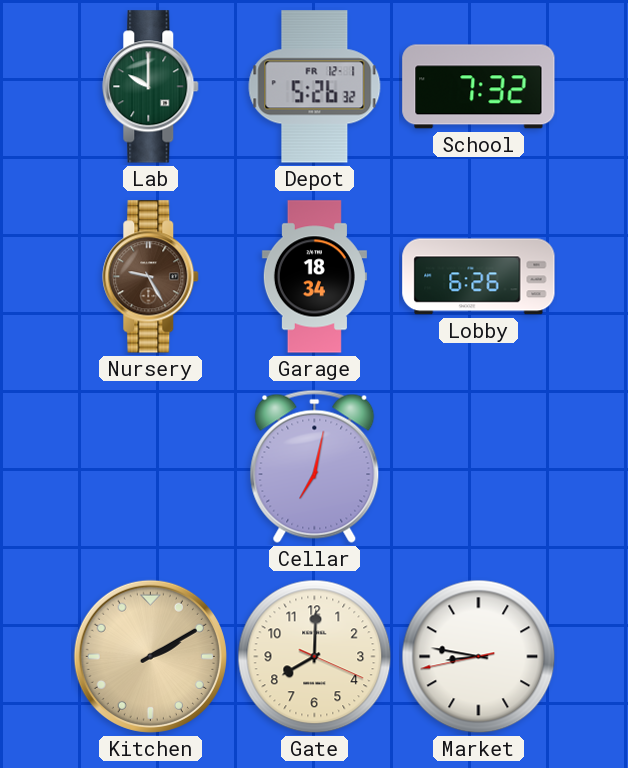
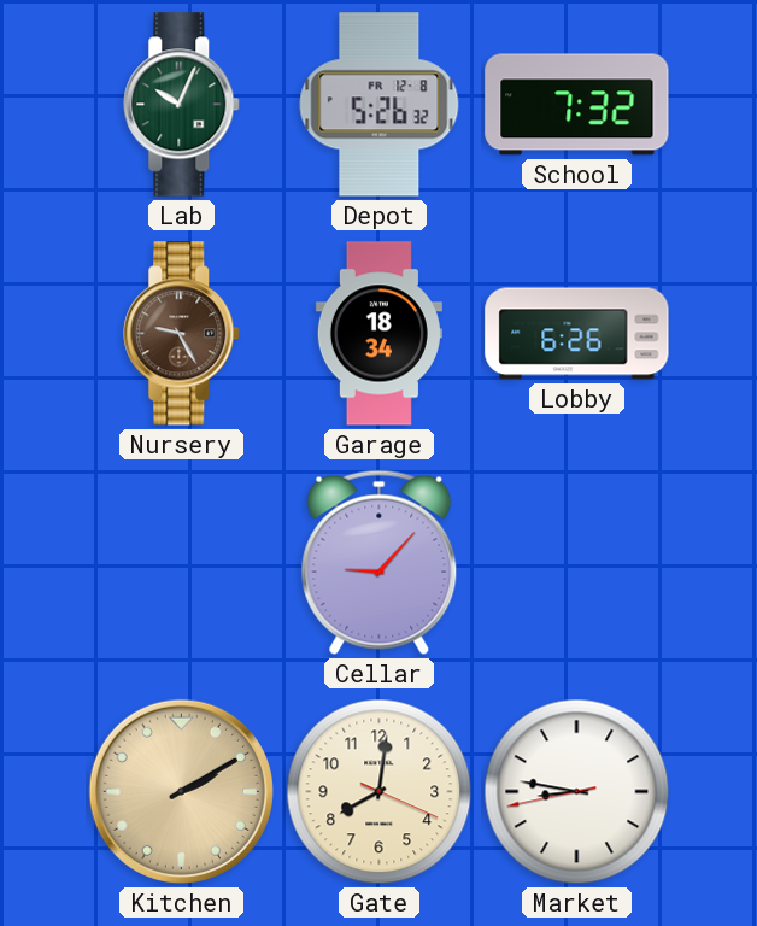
Lab: 10:00 -> 10:04 (182, 105)
Depot date: FR 12-1 -> FR 12-8 (380, 105)
Cellar: 7:02 -> 9:07 (380, 562)
Gate: 8:00 -> 8:01 (380, 792)
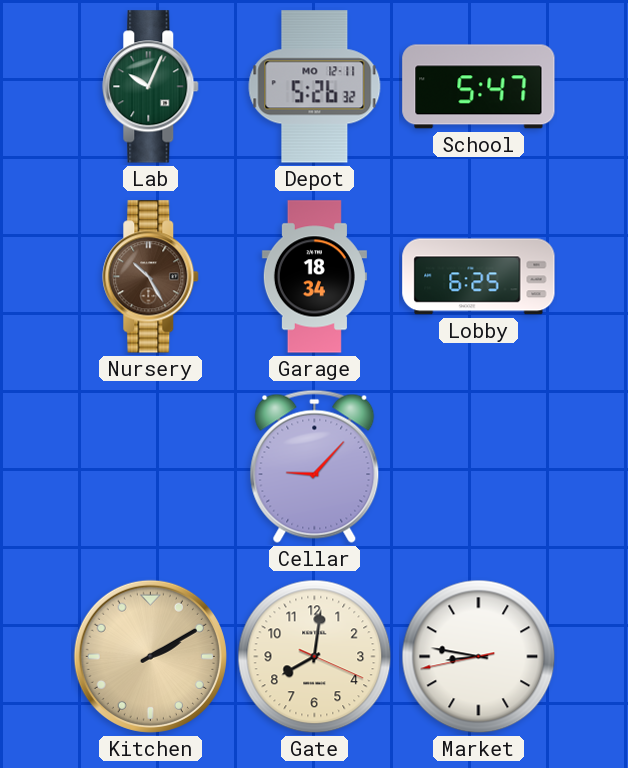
Depot date: FR 12-8 -> MO 12-11 (315, 87)
School: 7:32 -> 5:47 (479, 87)
Nursery: 9:25 -> 10:25 (151, 277)
Lobby: 6:26 -> 6:25 (479, 277)
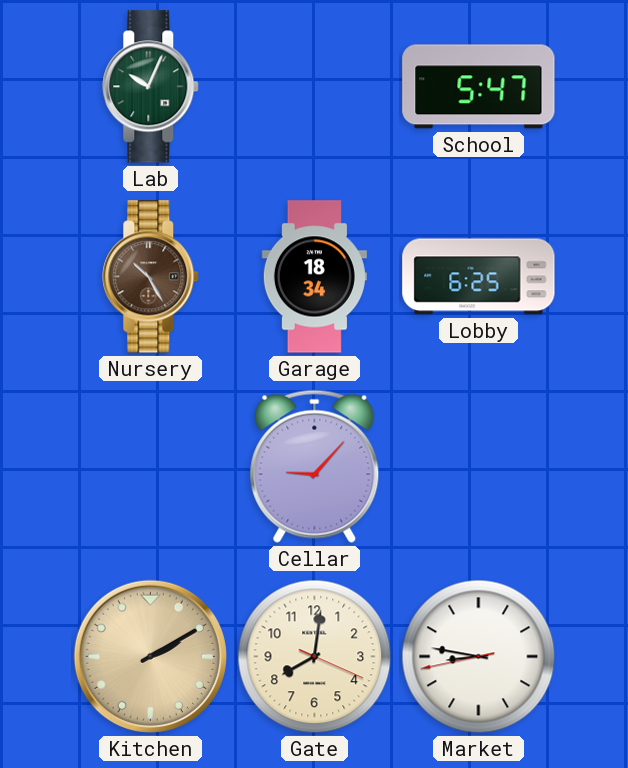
Depot: 5:26 -> none (315, 87)
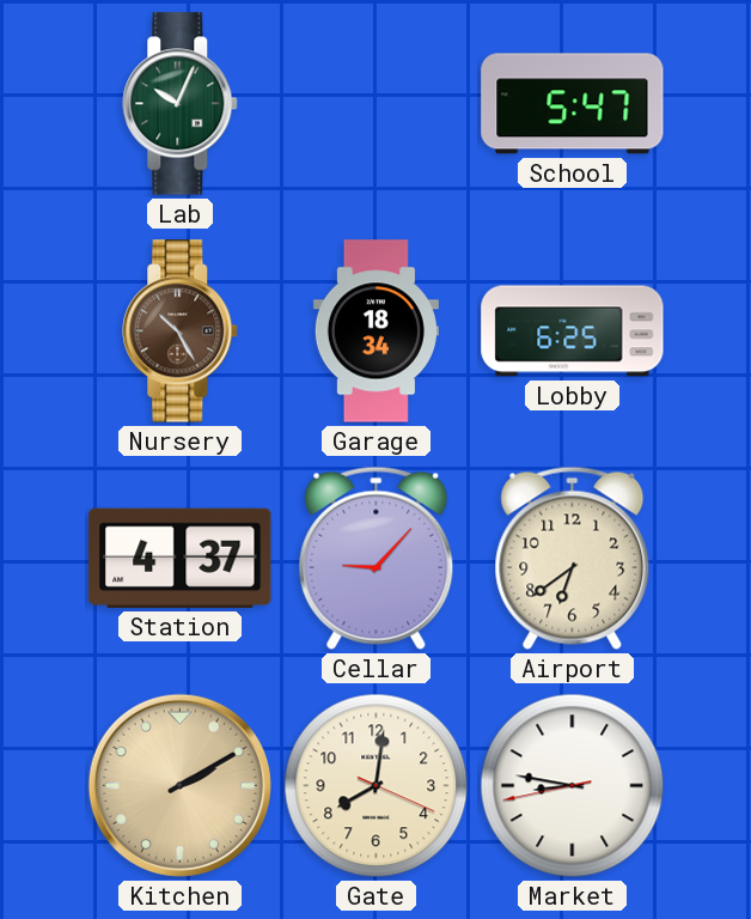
Station: none -> 4:37 (181, 558)
Airport: none -> 6:39 (573, 558)
